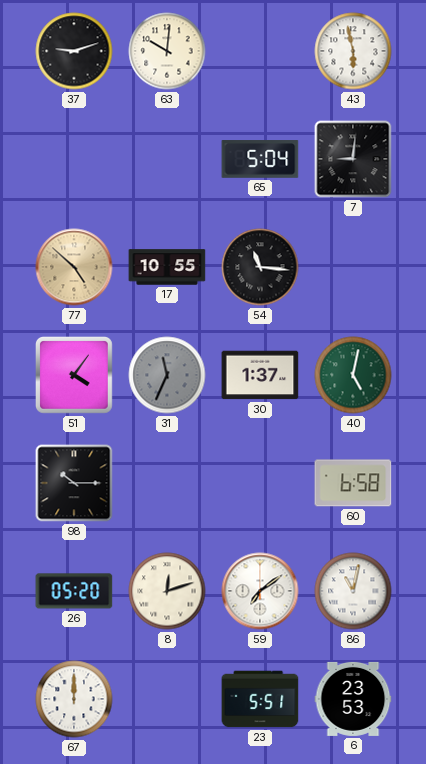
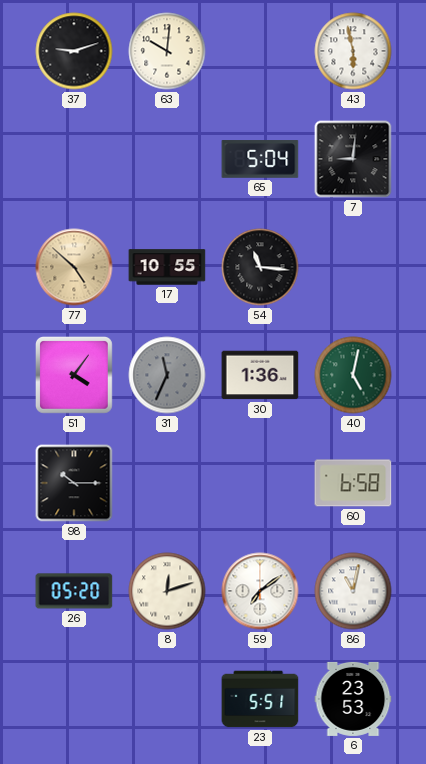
30: 1:37 -> 1:36 (260, 375)
67: 12:00 -> none (74, 699)
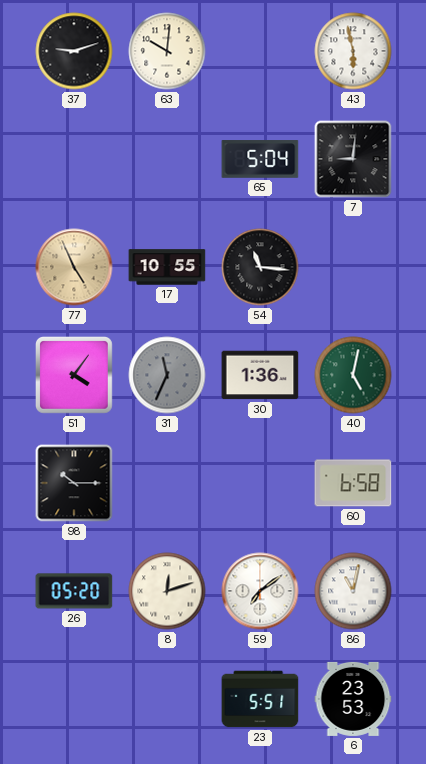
77: 4:52 -> 4:56 (74, 267)
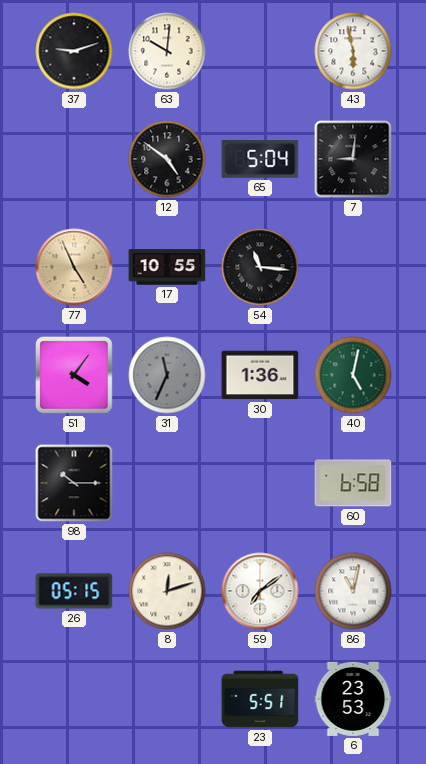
12: none -> 4:51 (167, 159)
26: 05:20 -> 05:15 (74, 591)
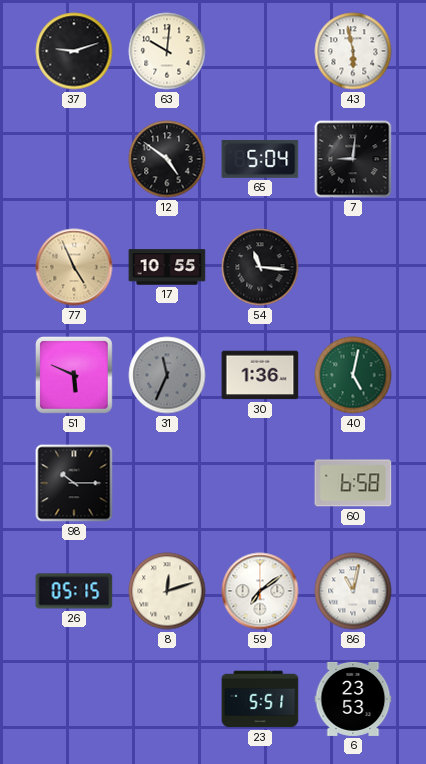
51: 4:06 -> 5:49 (75, 376)
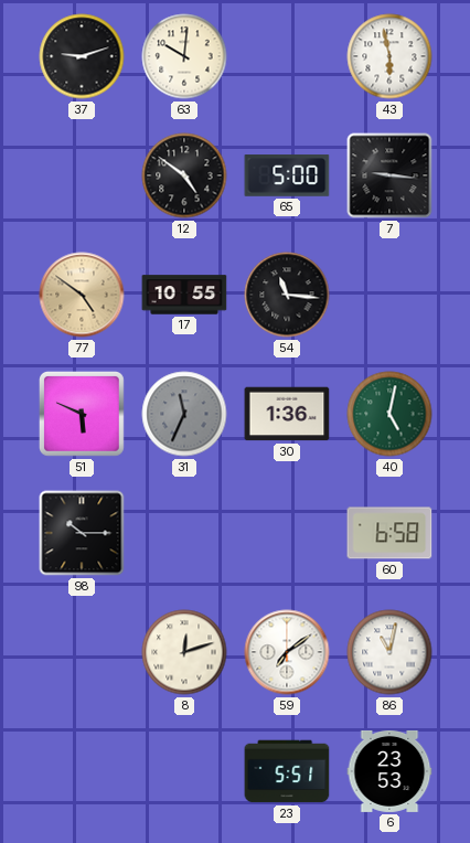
65: 5:04 -> 5:00 (287, 175)
7: 9:01 -> 9:16 (389, 175)
77: 4:56 -> 4:51 (82, 295)
26: 05:15 -> none (74, 591)
